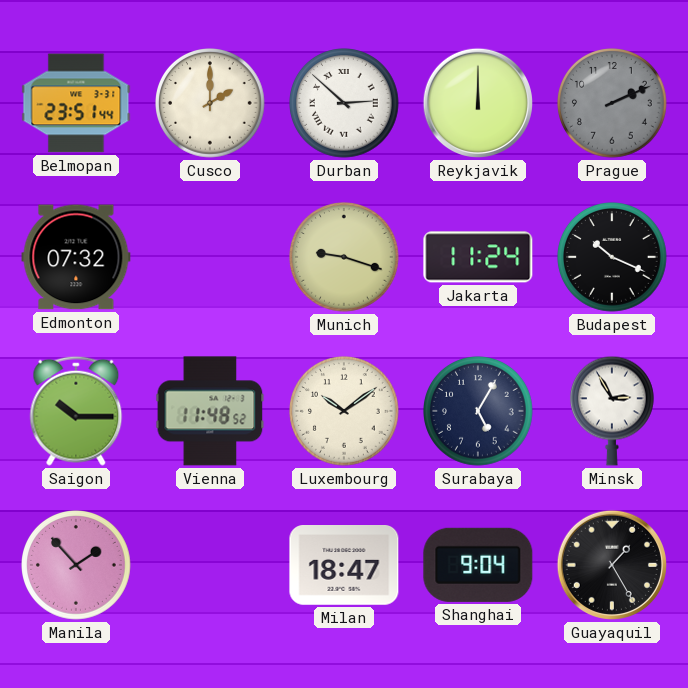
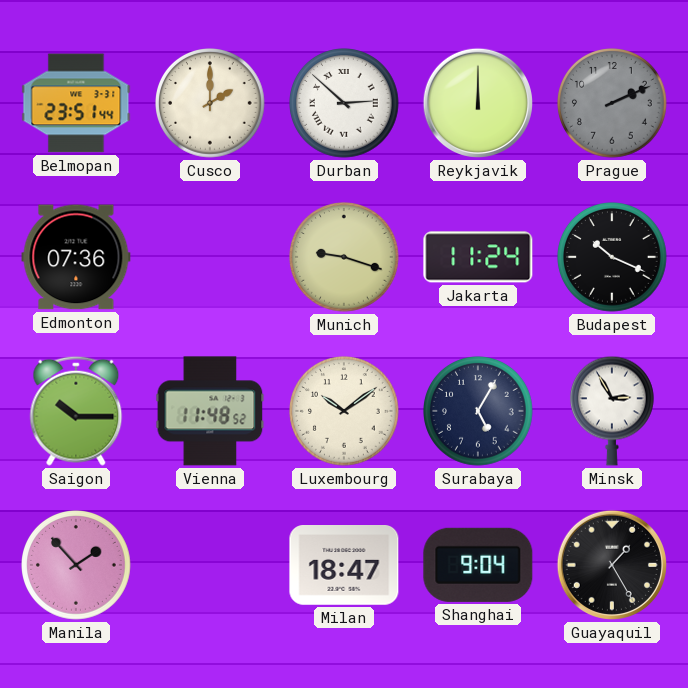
Edmonton: 07:32 -> 07:36 (76, 257)
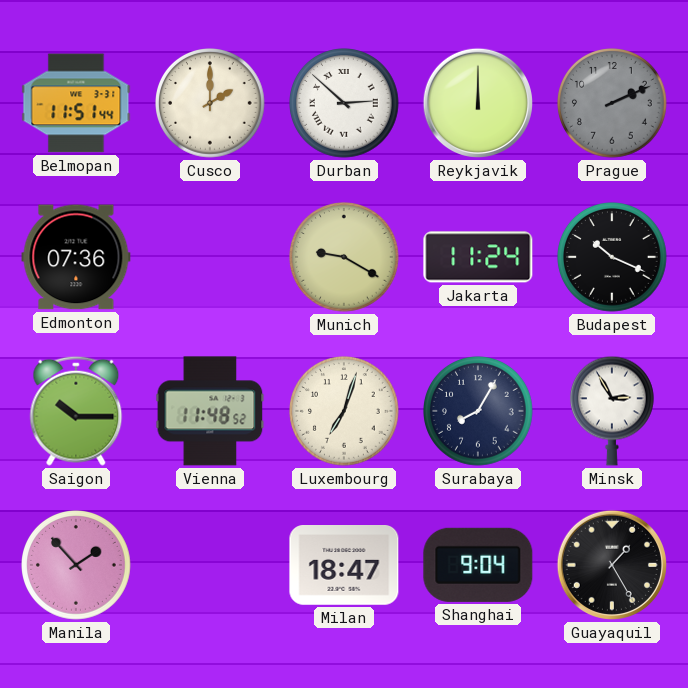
Belmopan: 23:51 -> 11:51 (76, 103)
Munich: 9:18 -> 9:20 (345, 258)
Luxembourg: 10:09 -> 7:03 (345, 412)
Surabaya: 5:05 -> 8:05 (479, 412)
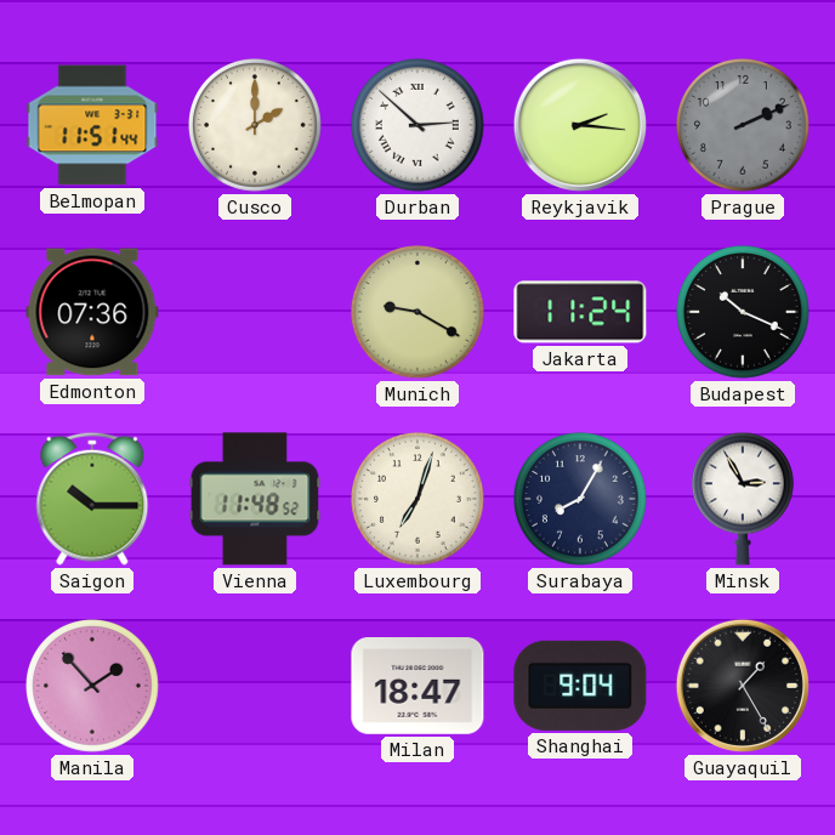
Reykjavik: 12:00 -> 2:16 (580, 125)
